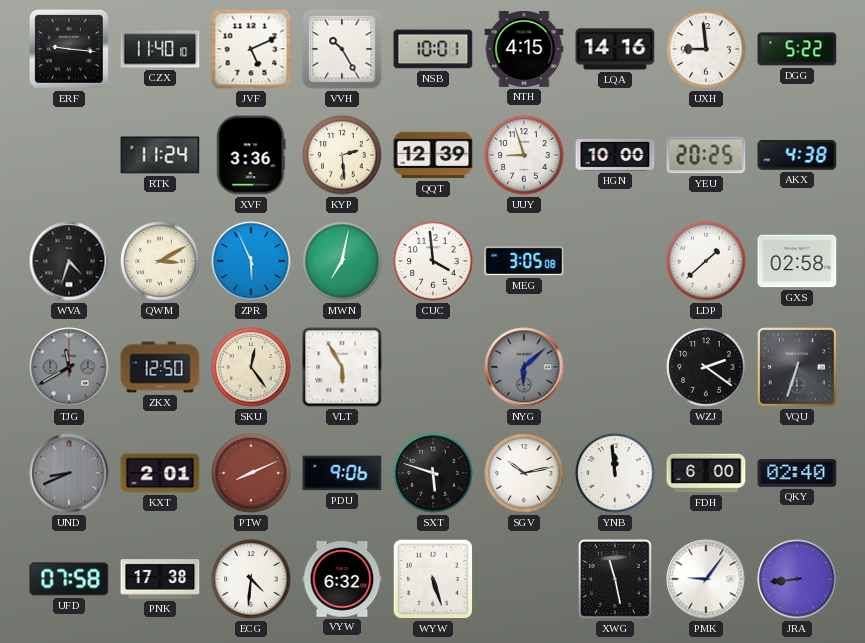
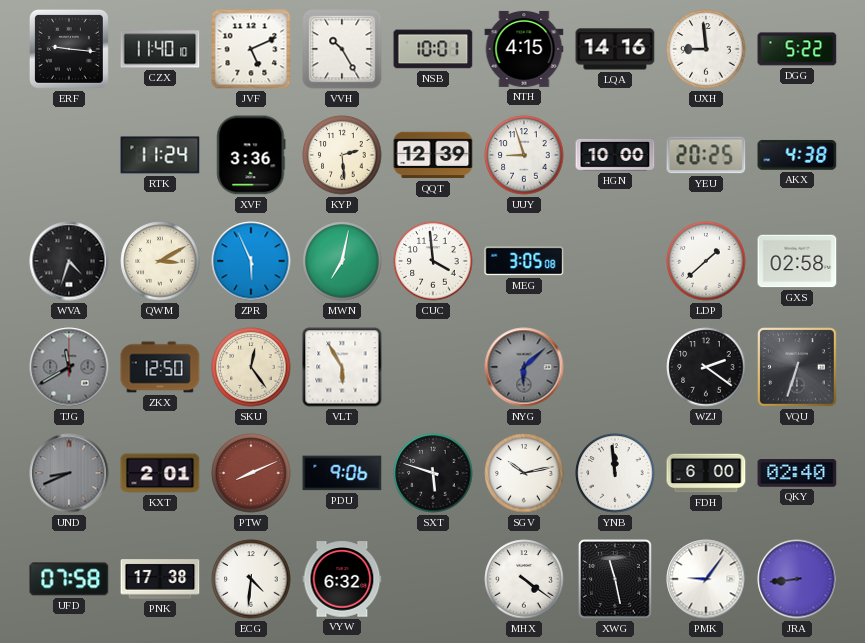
WYW: 5:27 -> none (433, 579)
MHX: none -> 4:21 (524, 579)
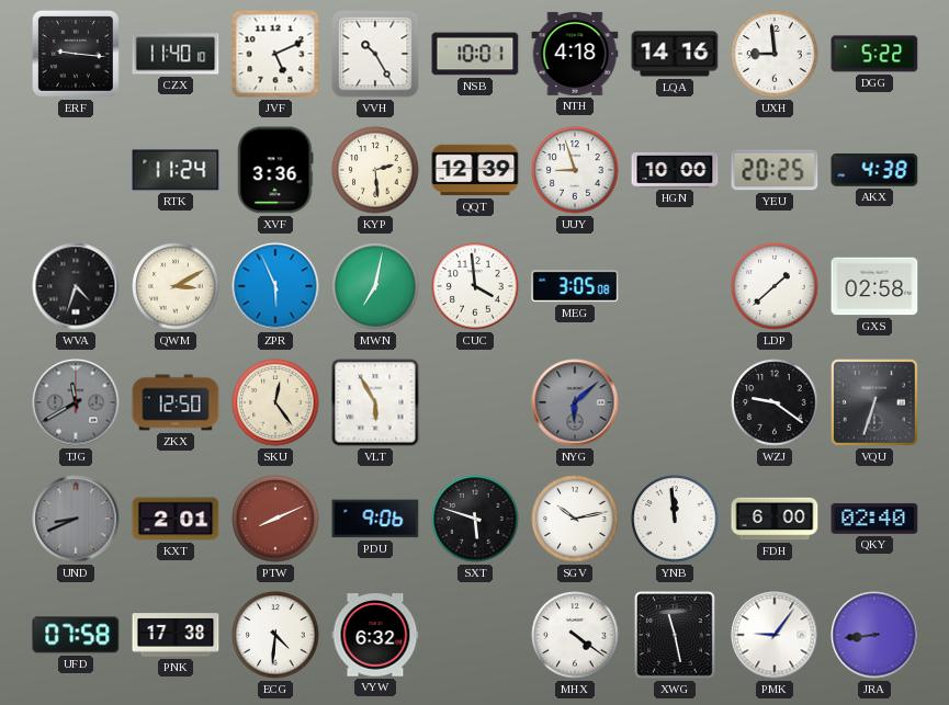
NTH: 4:15 -> 4:18 (575, 54)
WZJ: 2:21 -> 9:21 (775, 402)
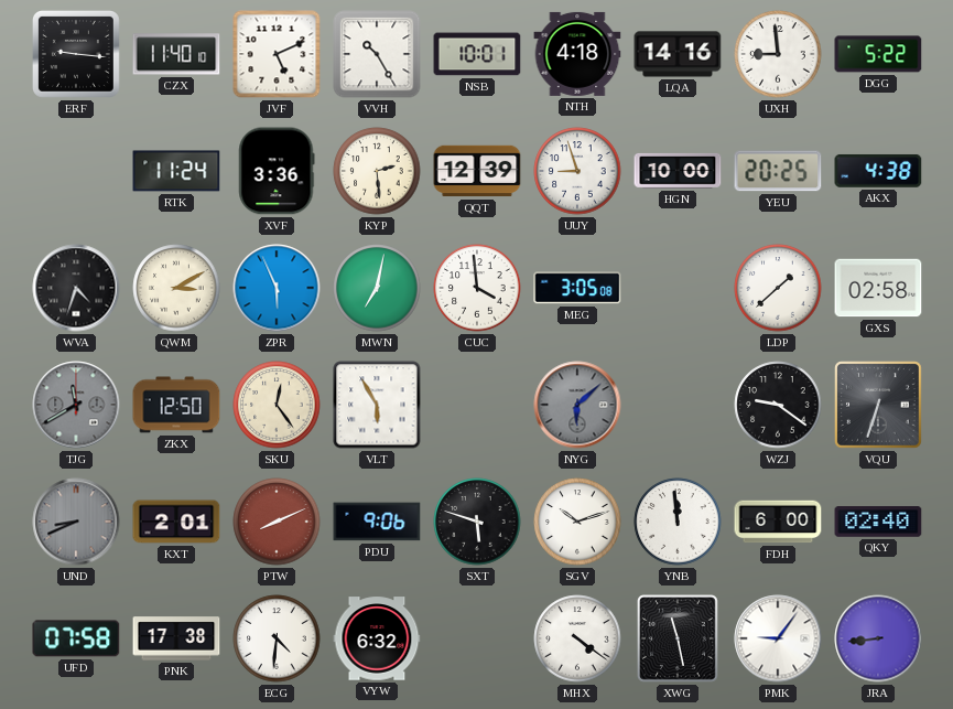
SGV: 10:13 -> 10:12 (577, 522)
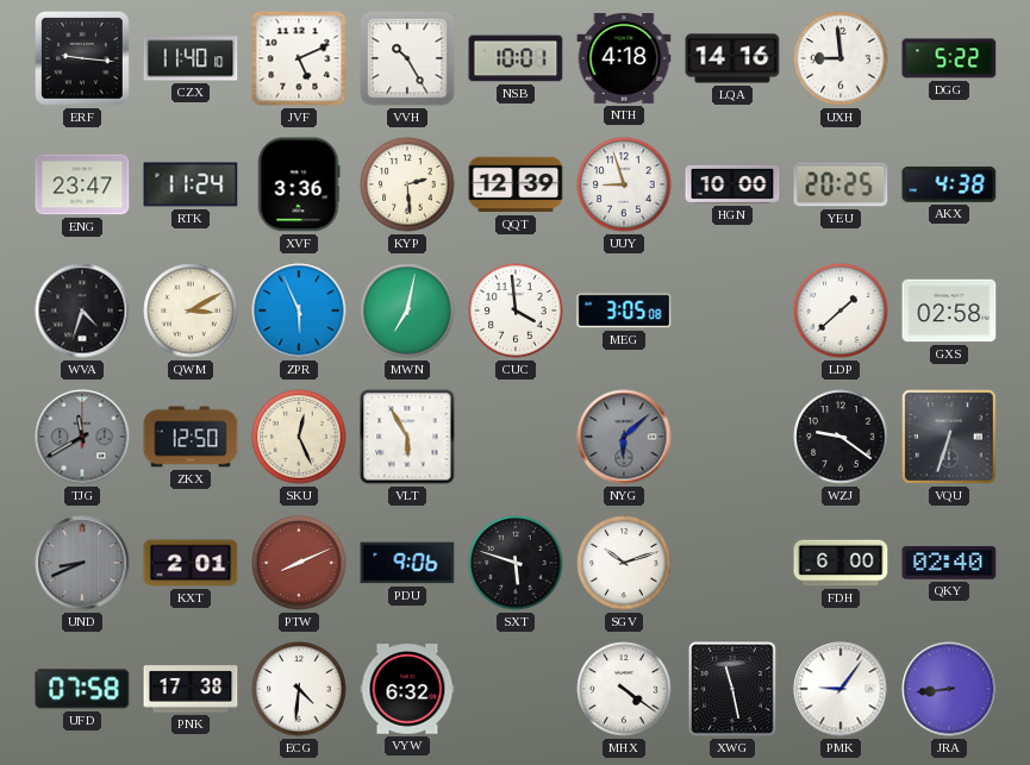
ENG: none -> 23:47 (82, 184)
SKU: 12:24 -> 12:26 (299, 437)
YNB: 11:59 -> none (678, 522)
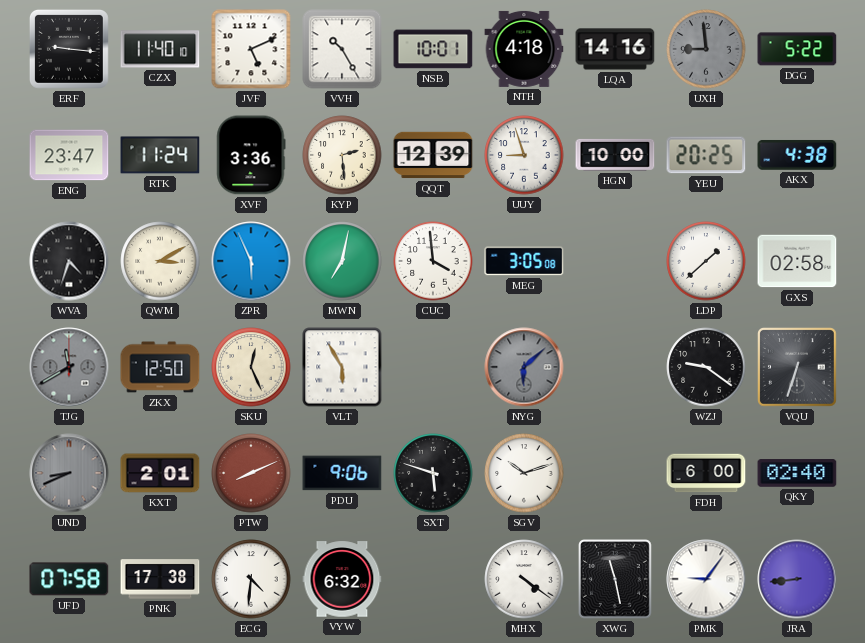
UXH dial: white -> grey (706, 49)
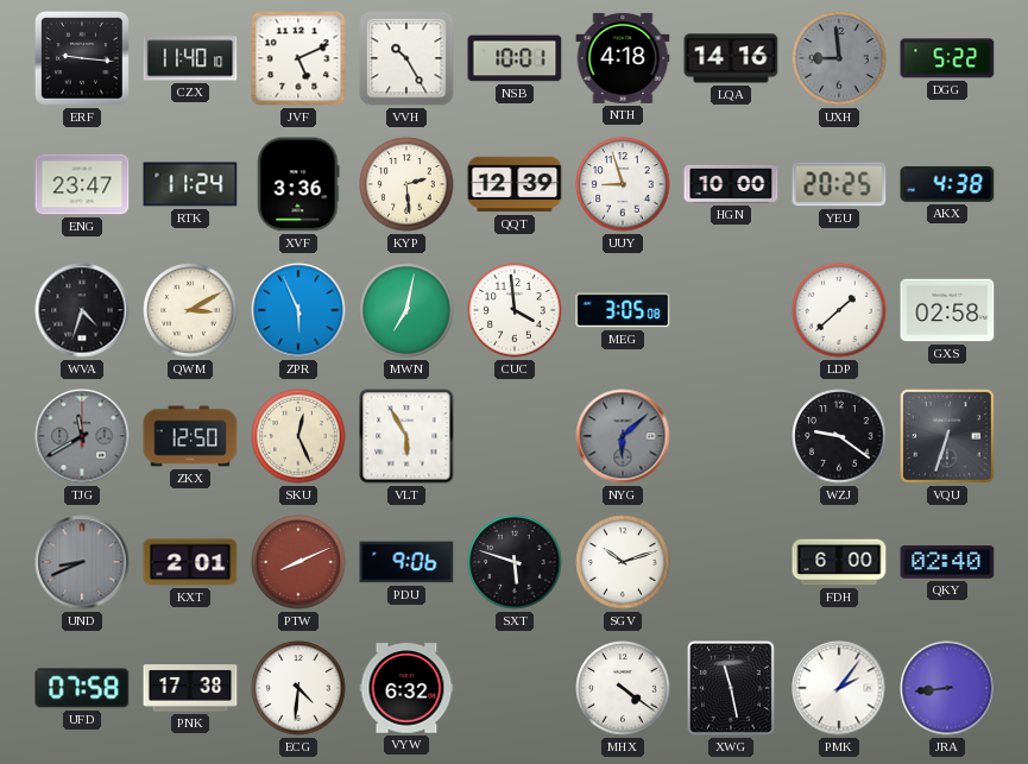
PMK: 9:06 -> 2:06 (839, 688)
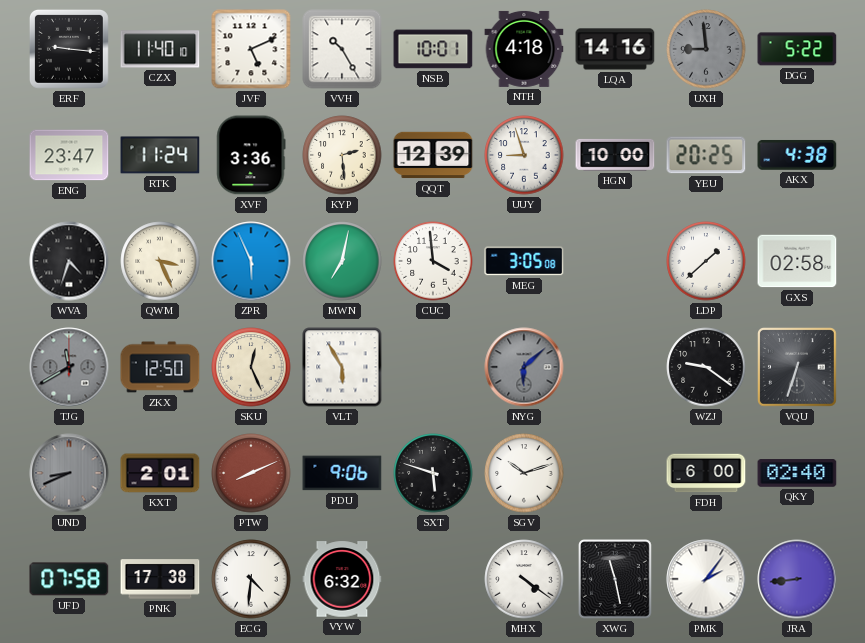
QWM: 3:10 -> 3:26 (160, 261)
